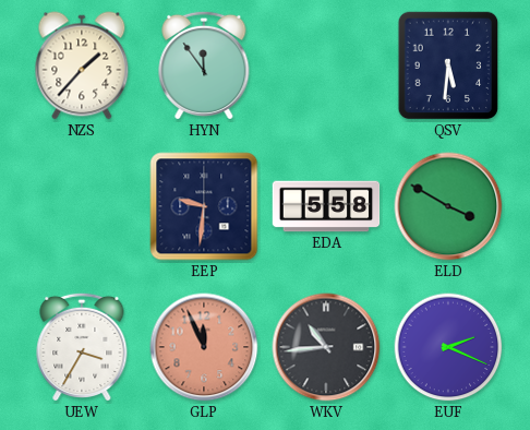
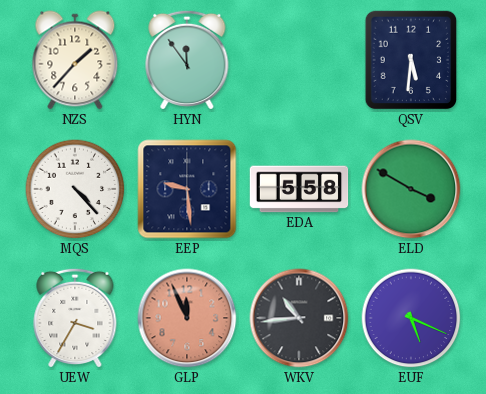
MQS: none -> 4:23 (75, 189)
EEP: 9:31 -> 9:29 (187, 189)
EUF: 2:19 -> 5:19 (411, 318)
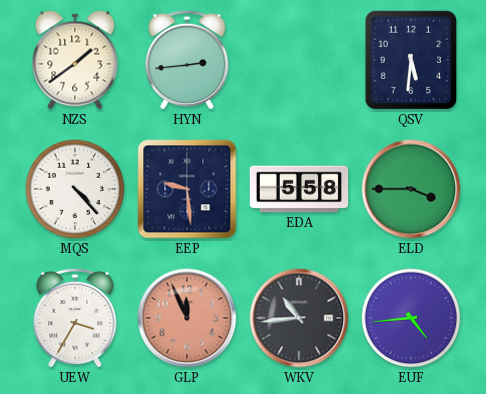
NZS: 1:37 -> 1:39 (75, 60)
HYN: 11:54 -> 2:44 (187, 60)
ELD: 3:50 -> 3:45 (411, 189)
EUF: 5:19 -> 4:44 (411, 318)
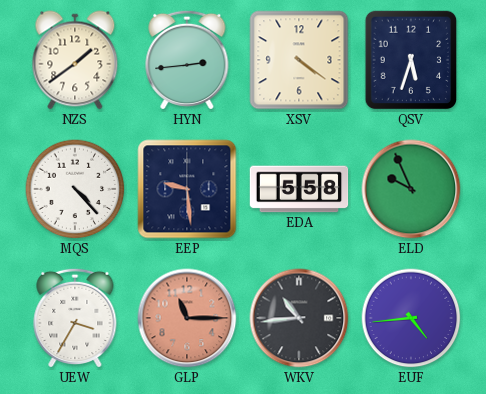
XSV: none -> 4:21 (299, 60)
QSV: 5:31 -> 5:33 (411, 60)
ELD: 3:45 -> 9:56 (411, 189)
GLP: 11:56 -> 11:15 (187, 318)
